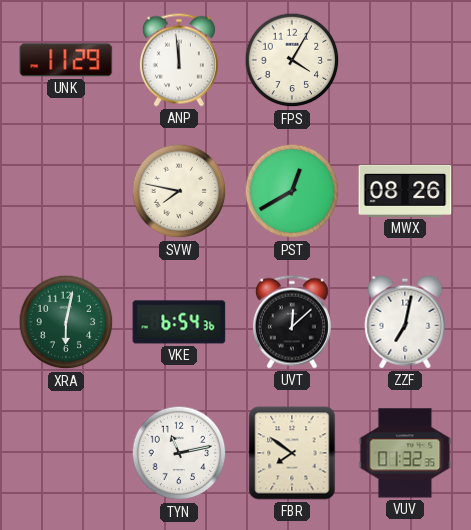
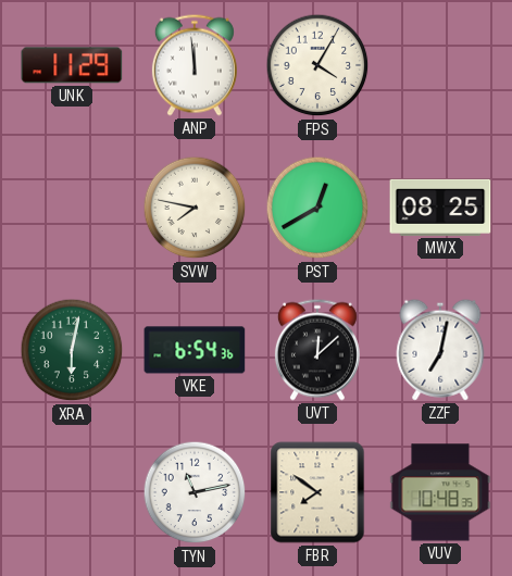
MWX: 08:26 -> 08:25 (440, 208)
VUV: 01:32 -> 10:48 (440, 492)
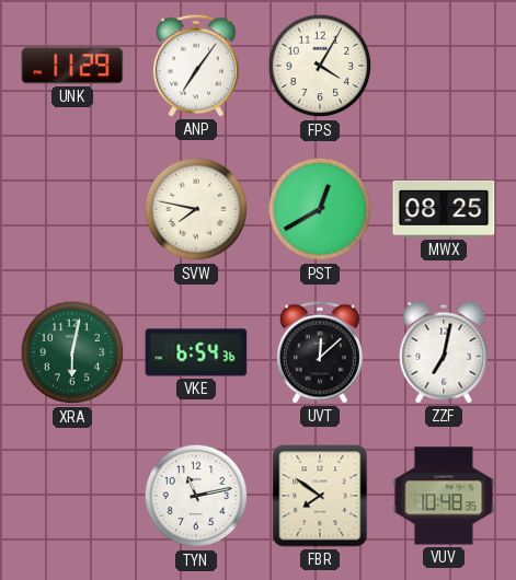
ANP: 11:59 -> 7:06 (196, 66)
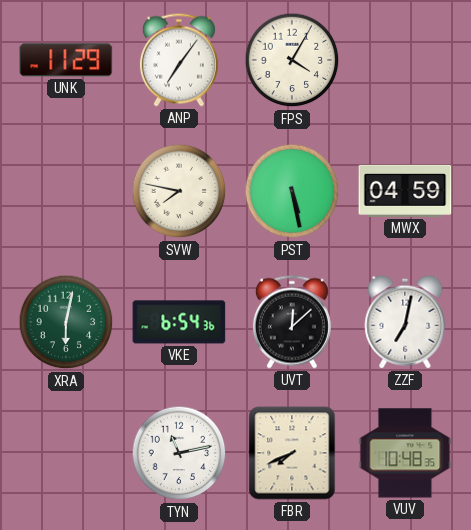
PST: 12:40 -> 5:28 (292, 191)
MWX: 08:25 -> 04:59 (405, 191)
FBR: 7:51 -> 7:41 (292, 453)
